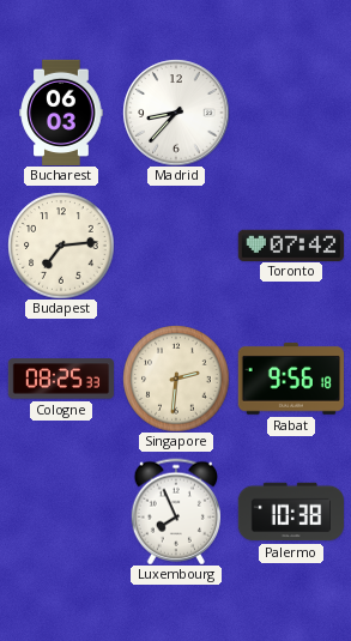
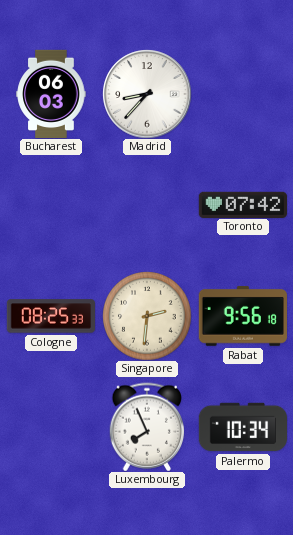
Budapest: 7:14 -> none (61, 246)
Palermo: 10:38 -> 10:34 (242, 427)
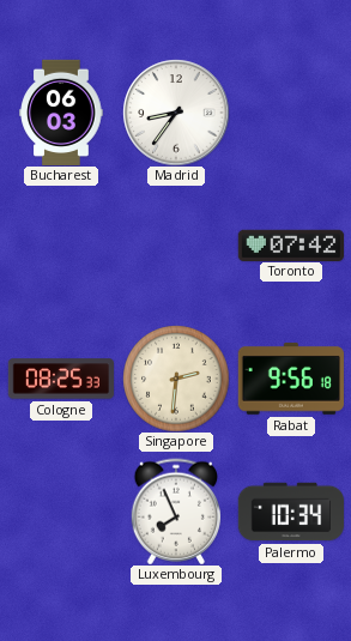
Madrid: 8:37 -> 8:36 (176, 113)
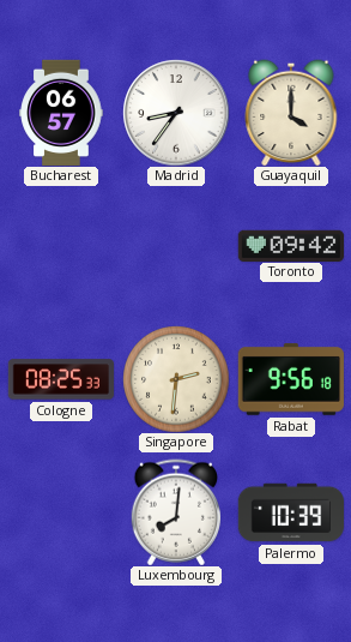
Bucharest: 06:03 -> 06:57 (61, 112)
Guayaquil: none -> 4:00 (291, 113)
Toronto: 07:42 -> 09:42 (290, 245)
Luxembourg: 7:56 -> 8:01 (175, 512)
Palermo: 10:34 -> 10:39 (290, 512)
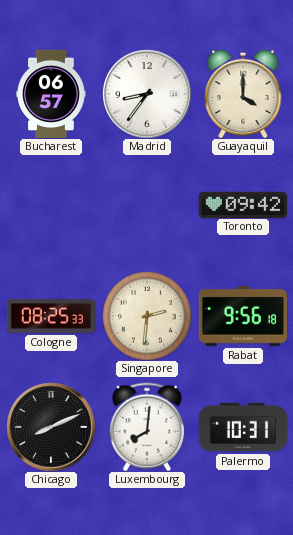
Chicago: none -> 8:11 (51, 427)
Palermo: 10:39 -> 10:31 (242, 427)
